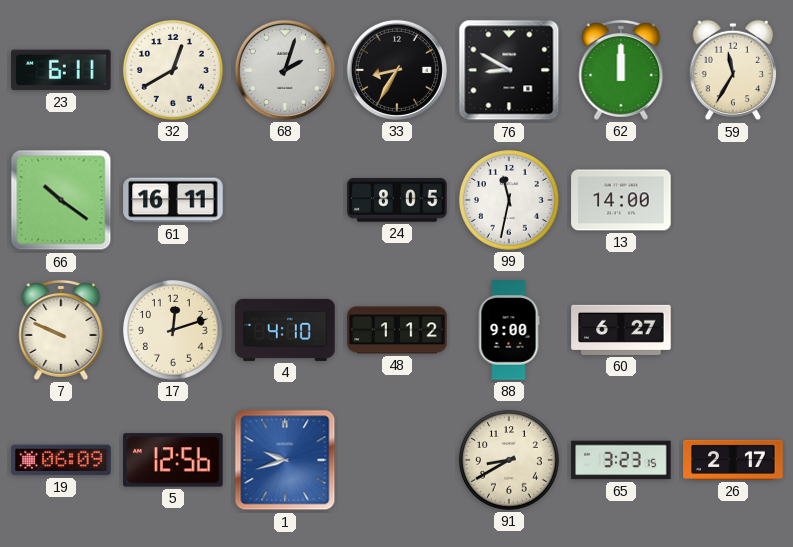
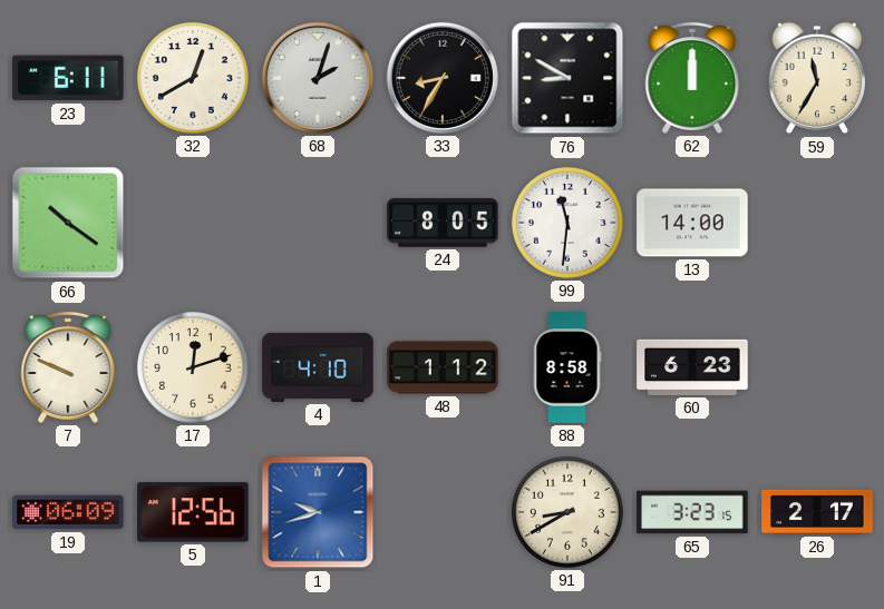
61: 16:11 -> none (173, 200)
99: 11:32 -> 11:31 (567, 223)
88: 9:00 -> 8:58 (567, 367)
60: 6:27 -> 6:23 (692, 367)
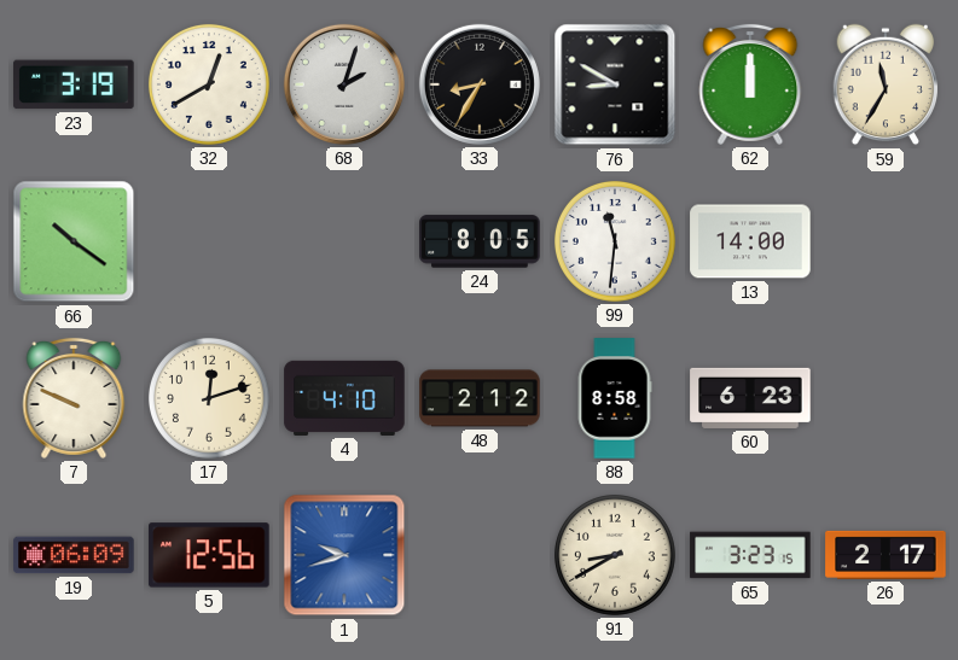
23: 6:11 -> 3:19 (74, 84)
48: 1:12 -> 2:12 (480, 398)
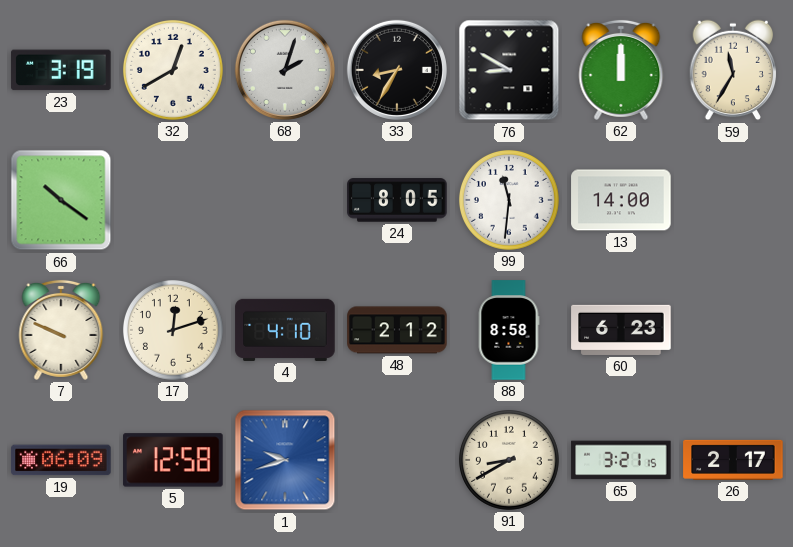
5: 12:56 -> 12:58 (173, 460)
65: 3:23 -> 3:21 (621, 460)
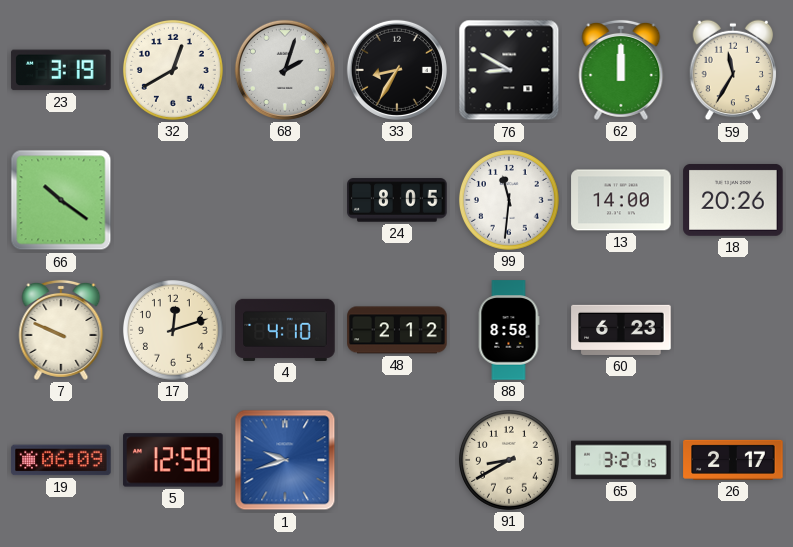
18: none -> 20:26 (733, 200)
